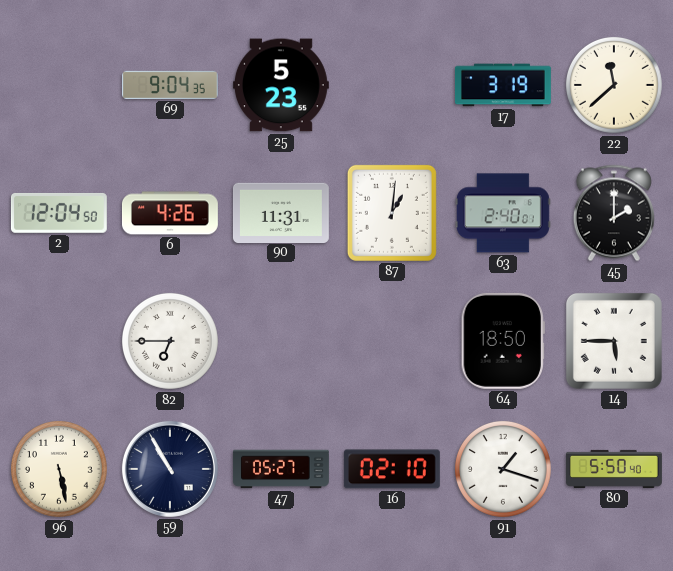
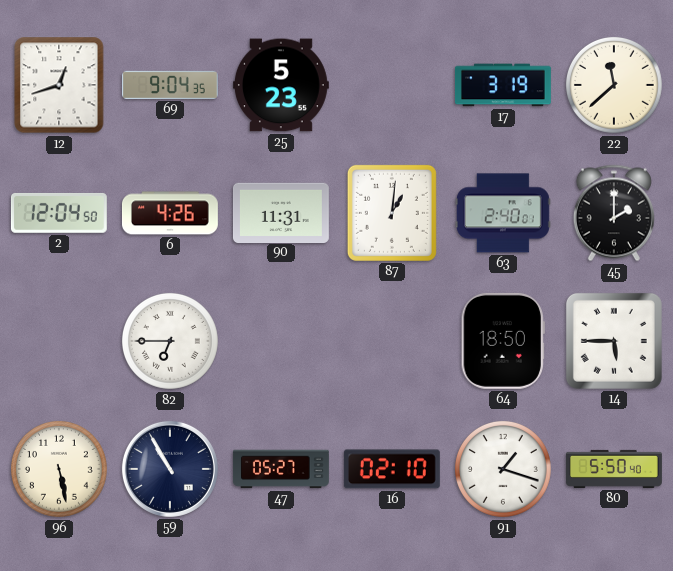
12: none -> 12:42 (59, 85)
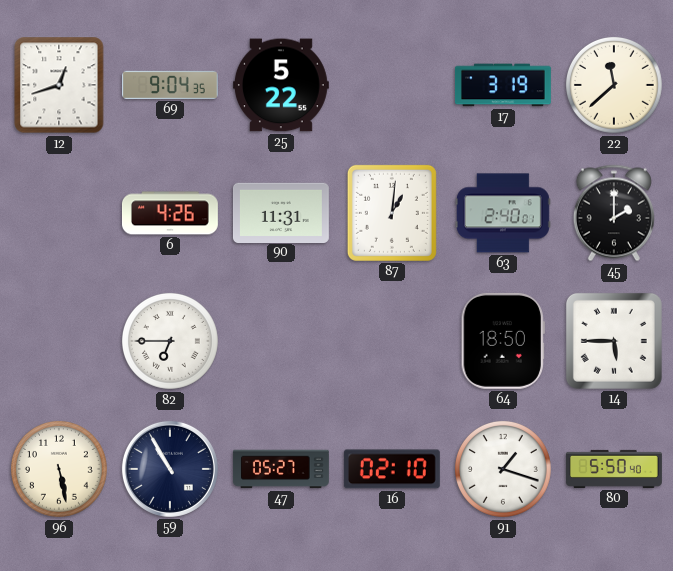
25: 5:23 -> 5:22 (281, 85)
2: 12:04 -> none (59, 213)
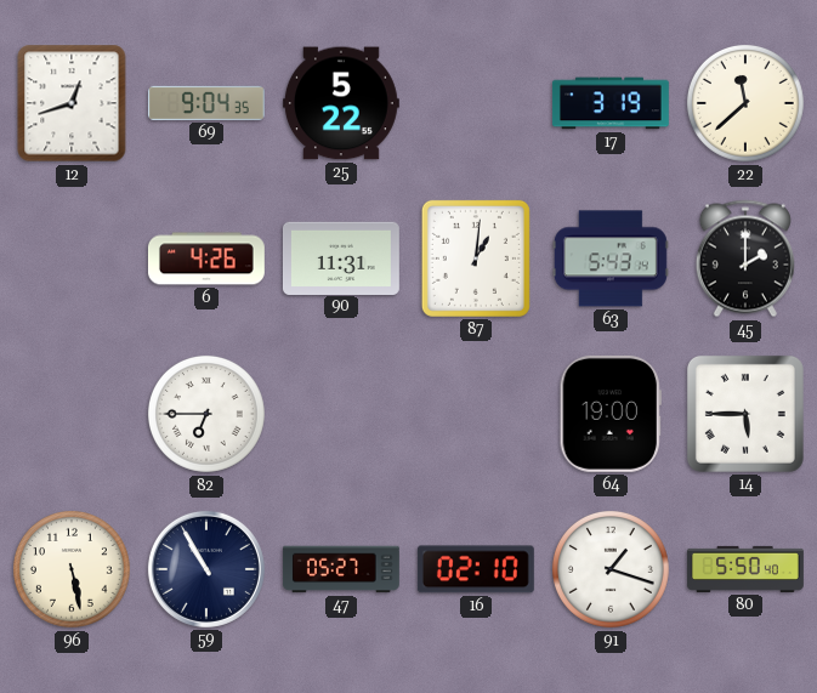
63: 2:40 -> 5:43 (611, 259)
64: 18:50 -> 19:00 (611, 414)
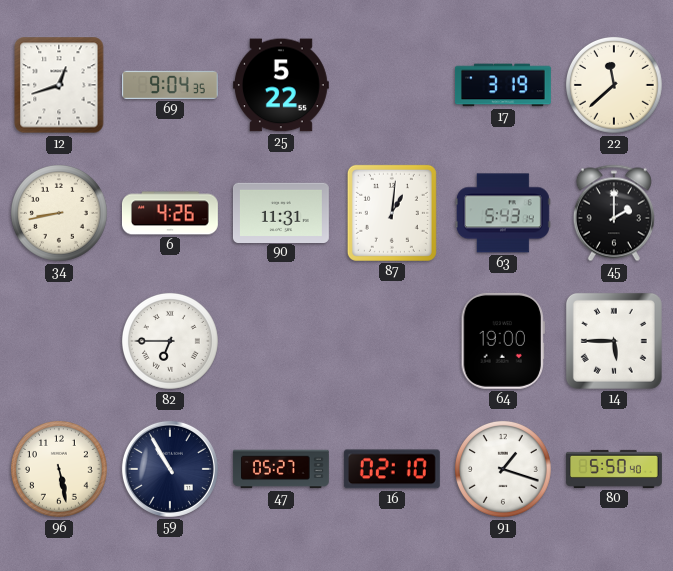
34: none -> 8:43 (59, 213)
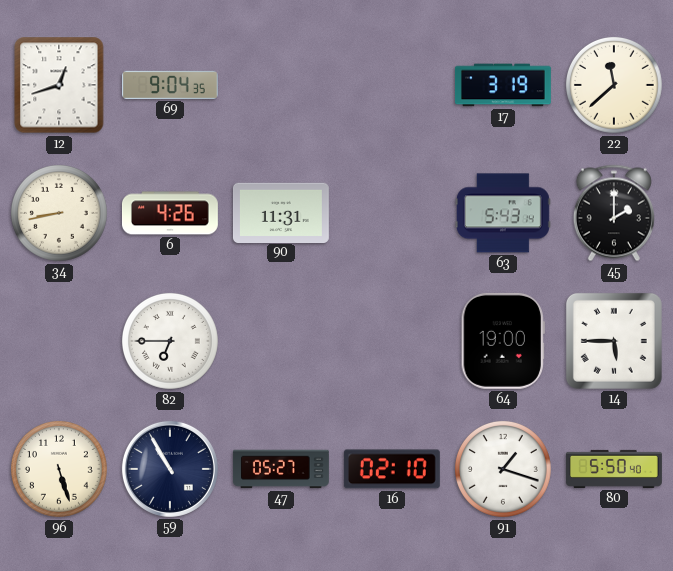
25: 5:22 -> none (281, 85)
87: 1:01 -> none (392, 213)
96: 5:28 -> 5:27 (59, 469)
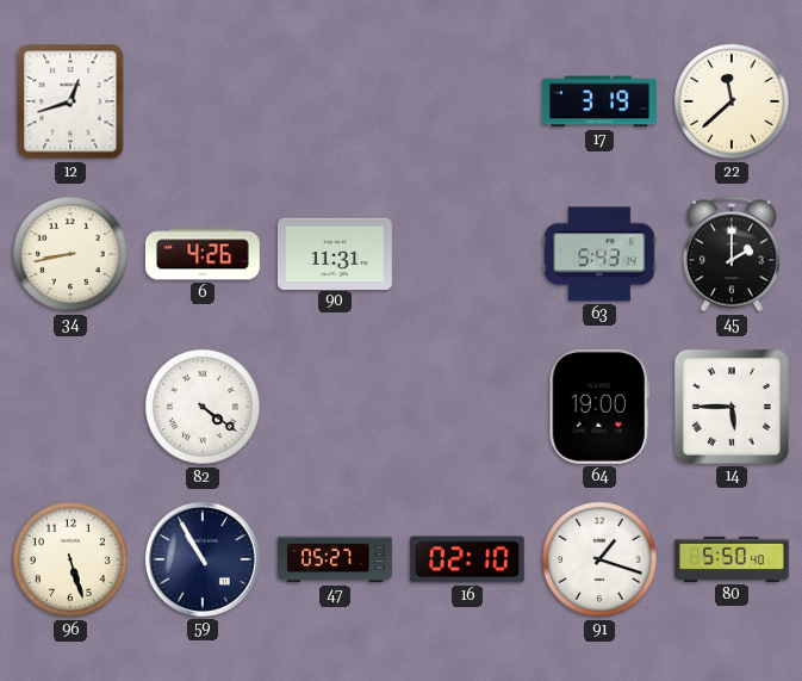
69: 9:04 -> none (170, 85)
82: 6:45 -> 4:21 (203, 407)
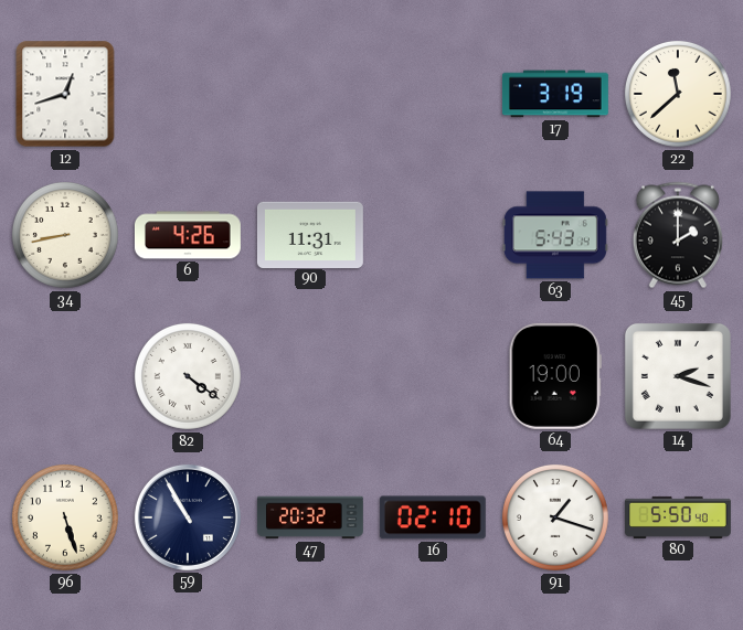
14: 5:45 -> 2:18 (678, 376)
47: 05:27 -> 20:32 (310, 517)
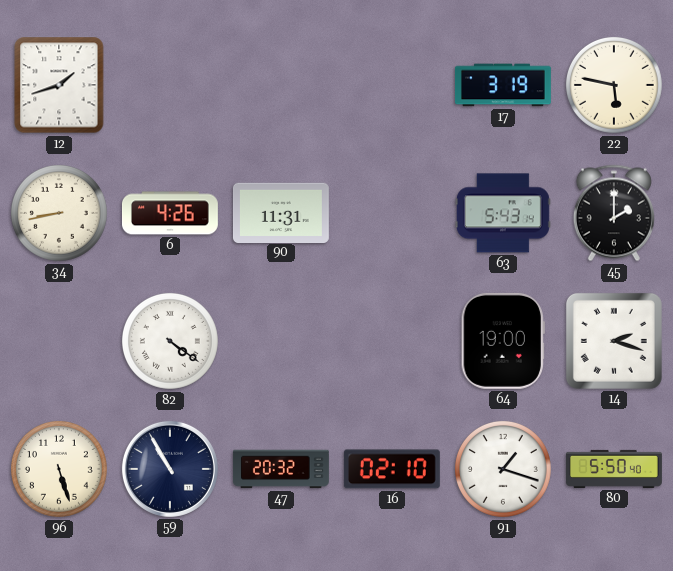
12: 12:42 -> 1:42 (59, 85)
22: 11:38 -> 5:47 (614, 85)
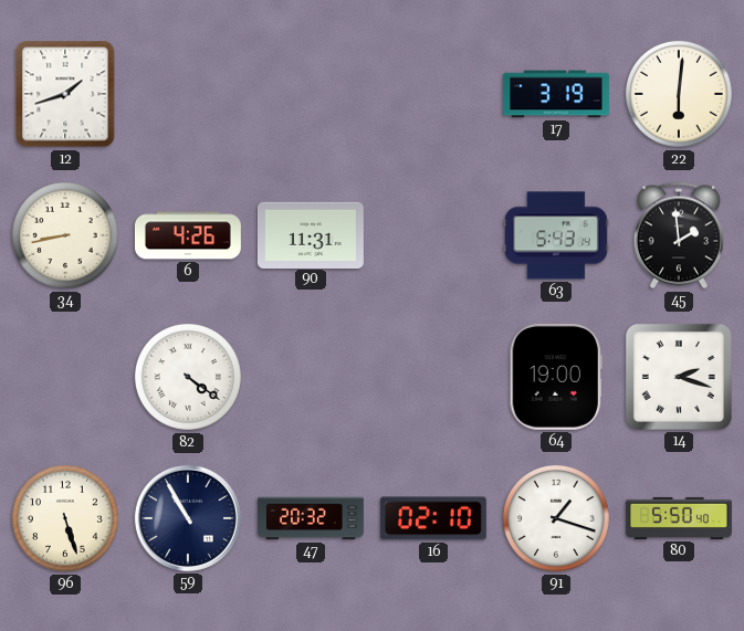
22: 5:47 -> 6:01 (679, 94)
45: 2:00 -> 1:59 (679, 235)
